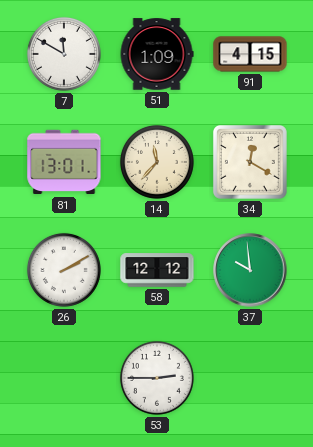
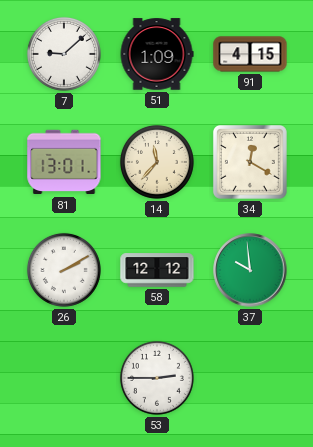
7: 11:50 -> 9:08 (64, 54)
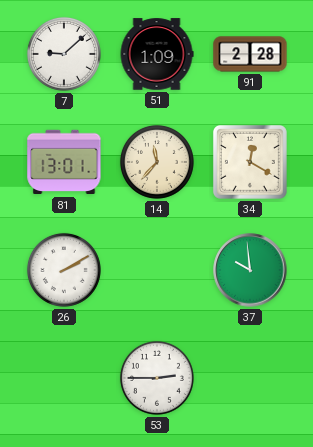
91: 4:15 -> 2:28 (250, 54)
58: 12:12 -> none (157, 270)
